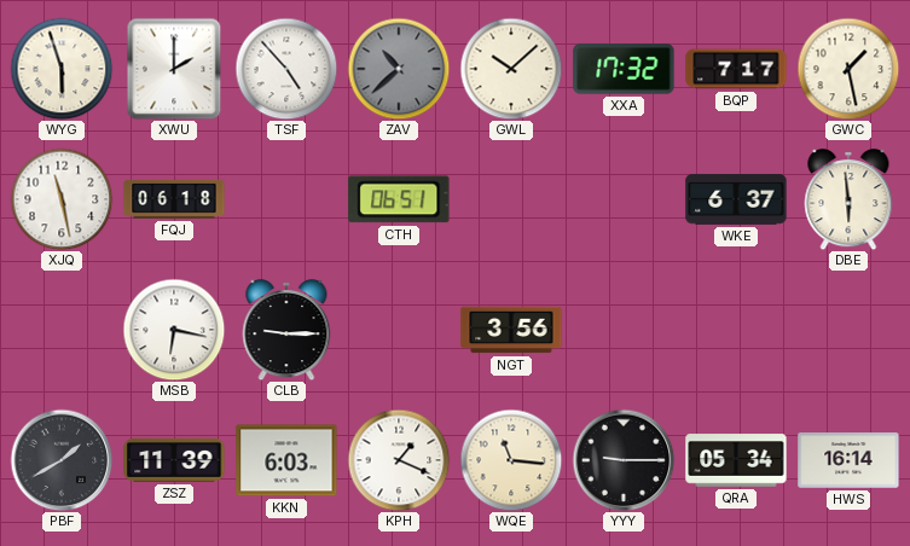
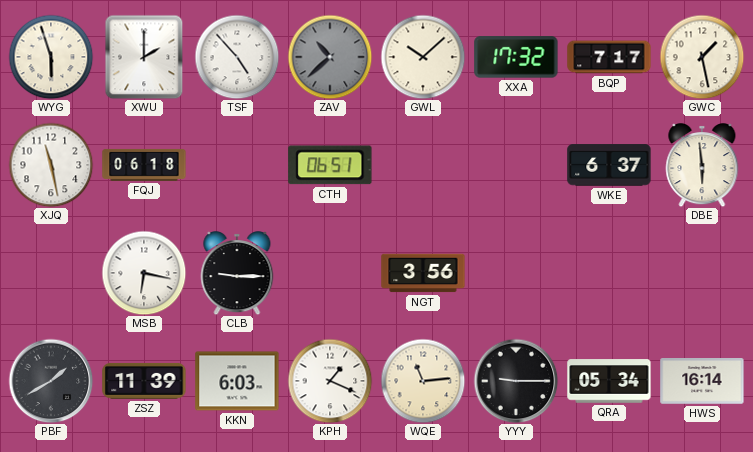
WQE: 11:16 -> 11:14 (423, 381)
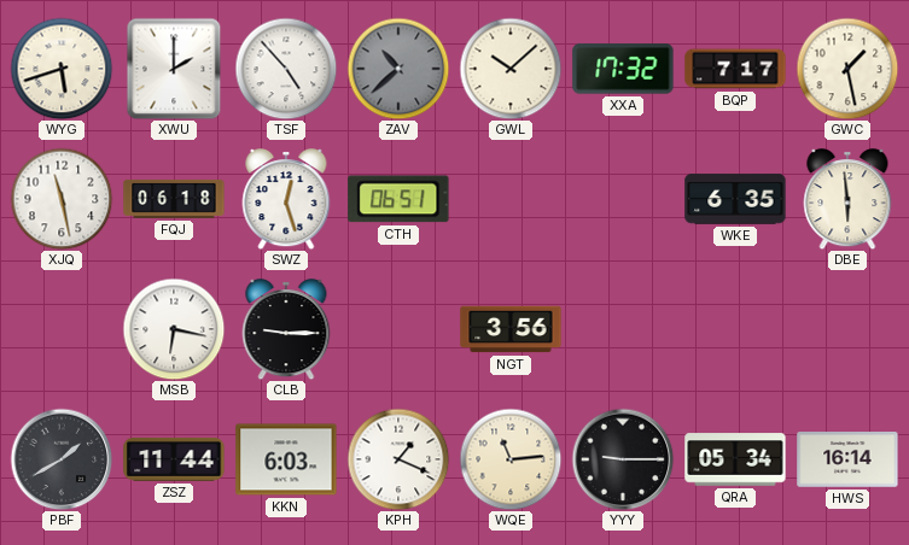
WYG: 5:57 -> 5:42 (62, 69)
SWZ: none -> 12:27 (286, 200)
WKE: 6:37 -> 6:35 (735, 199)
ZSZ: 11:39 -> 11:44 (174, 459)
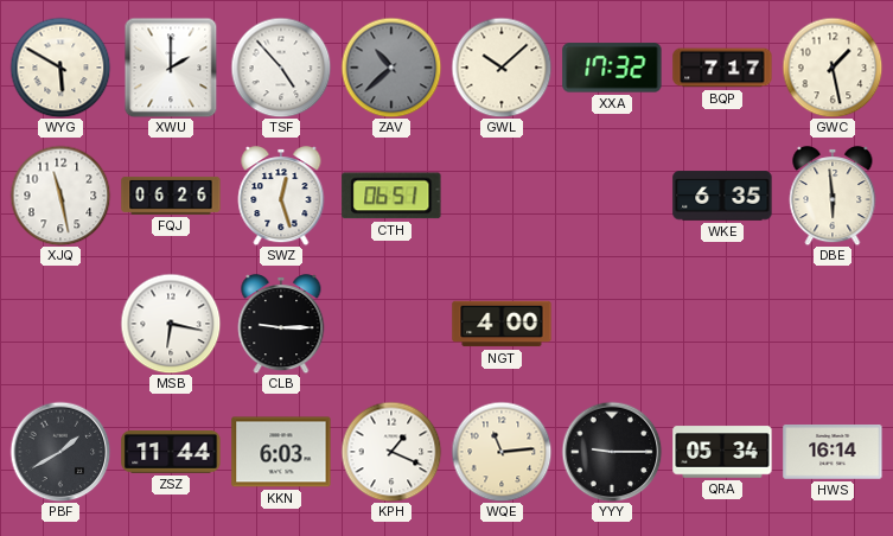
WYG: 5:42 -> 5:50 (60, 68)
FQJ: 06:18 -> 06:26 (171, 196)
NGT: 3:56 -> 4:00 (502, 324)
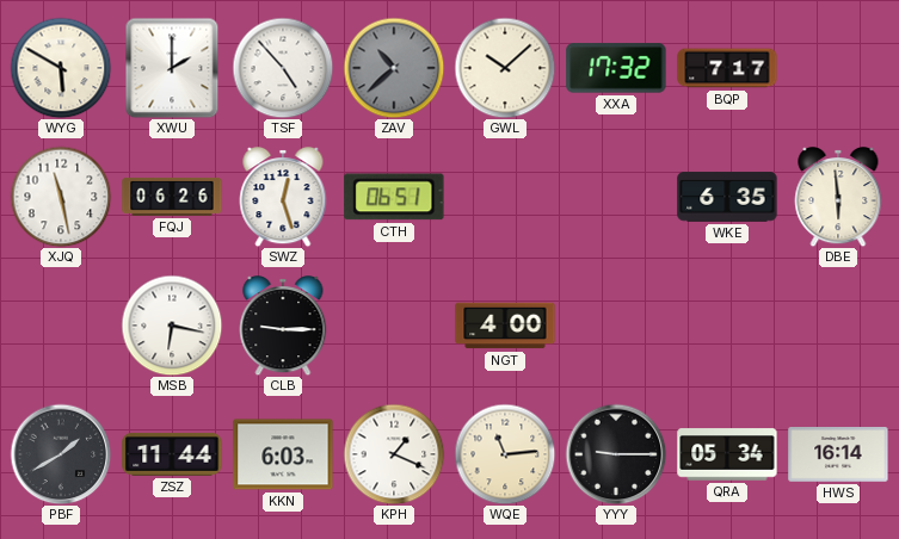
GWC: 1:28 -> none (833, 68)
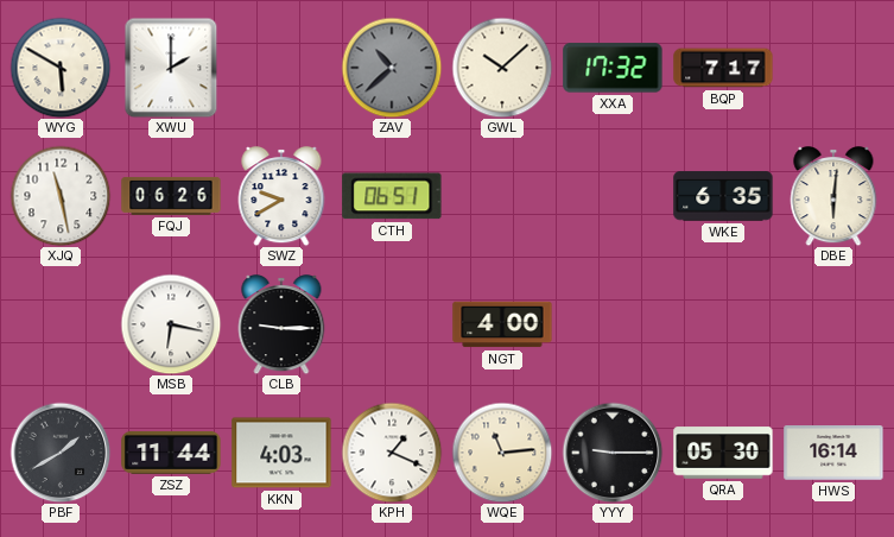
TSF: 4:53 -> none (283, 68)
SWZ: 12:27 -> 9:40 (281, 197)
DBE: 5:59 -> 6:01 (833, 197)
KKN: 6:03 -> 4:03 (281, 453)
QRA: 05:34 -> 05:30 (723, 453)
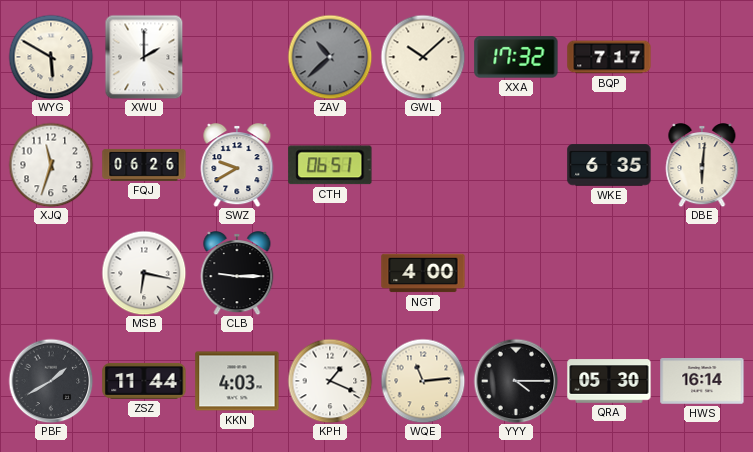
XJQ: 11:28 -> 11:33 (51, 165)
YYY: 9:15 -> 4:15 (516, 381)
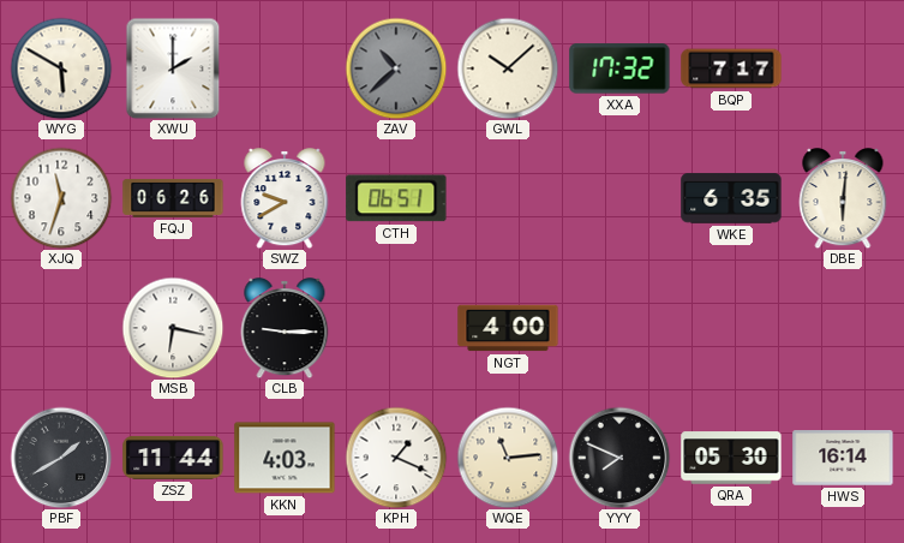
YYY: 4:15 -> 7:49 (619, 458)
